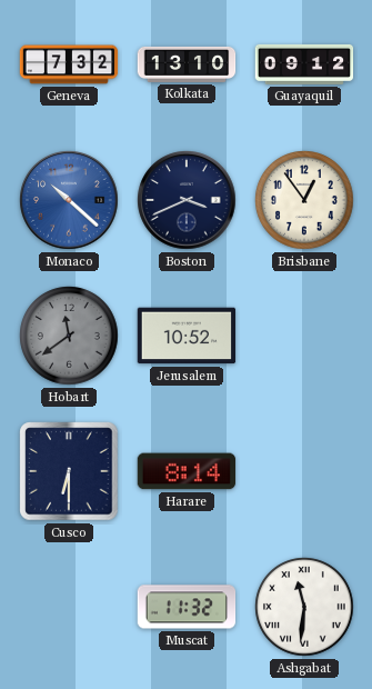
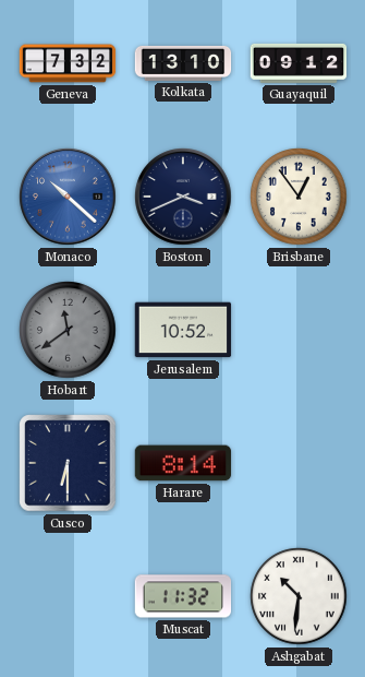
Ashgabat: 11:31 -> 10:31 (299, 596)
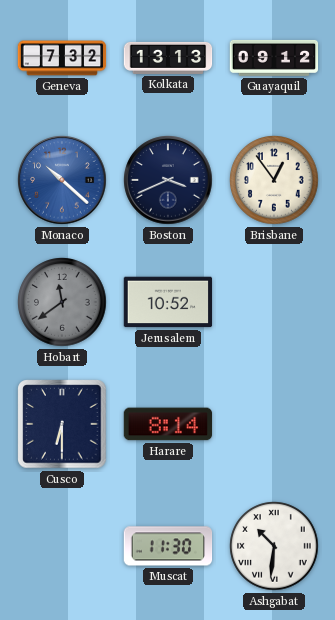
Kolkata: 13:10 -> 13:13 (168, 58)
Muscat: 11:32 -> 11:30 (168, 546)
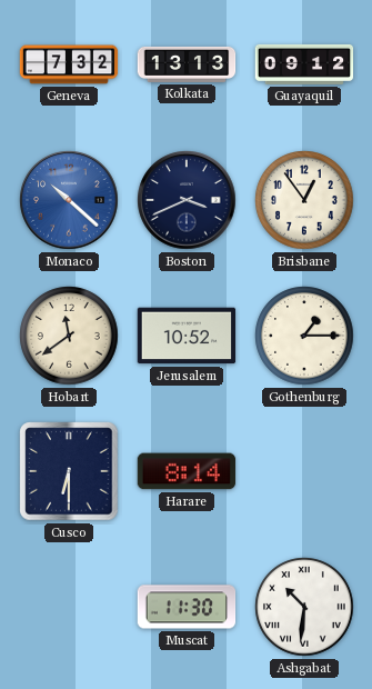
Hobart dial: grey -> cream (69, 336)
Gothenburg: none -> 1:15 (304, 336)
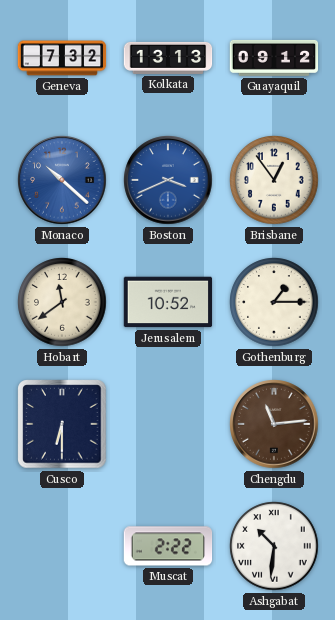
Boston dial: navy -> blue (168, 180)
Harare: 8:14 -> none (187, 471)
Chengdu: none -> 11:14 (274, 424)
Muscat: 11:30 -> 2:22 (168, 546)
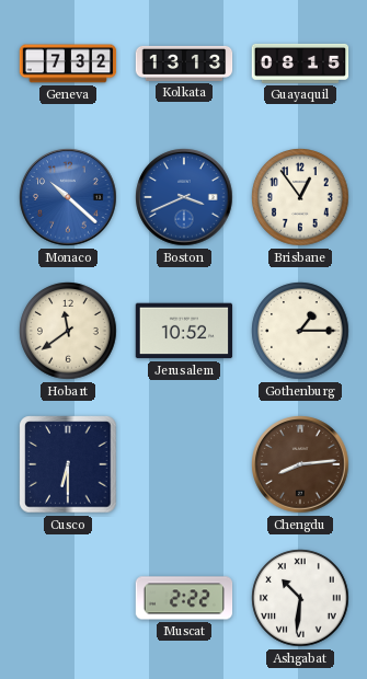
Guayaquil: 09:12 -> 08:15 (300, 64)
Chengdu: 11:14 -> 8:14 (300, 464)
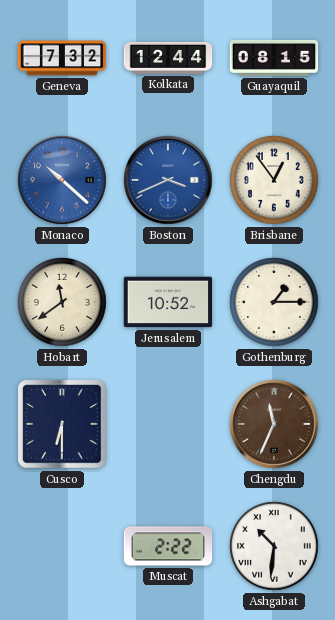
Kolkata: 13:13 -> 12:44 (168, 58)
Chengdu: 8:14 -> 11:34 (274, 424)
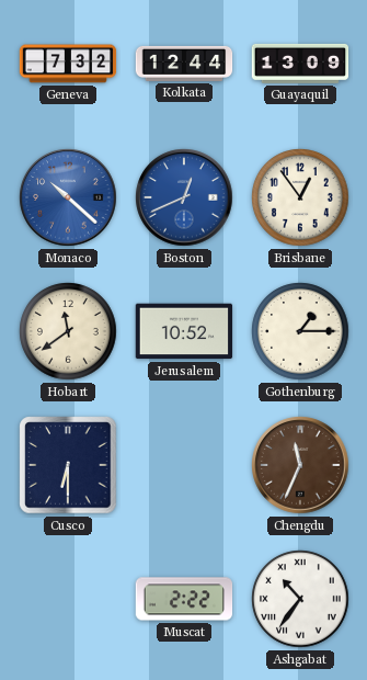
Guayaquil: 08:15 -> 13:09 (300, 64)
Boston: 3:41 -> 12:41 (184, 197)
Ashgabat: 10:31 -> 10:36 (300, 599)
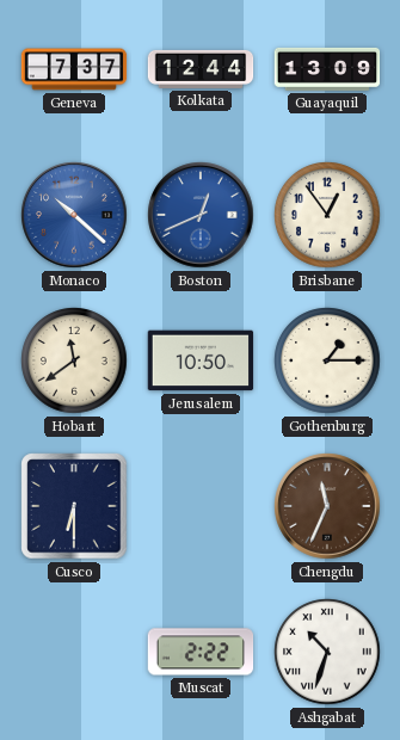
Geneva: 7:32 -> 7:37 (74, 69)
Jerusalem: 10:52 -> 10:50 (201, 360)
Ashgabat: 10:36 -> 10:33 (327, 652)
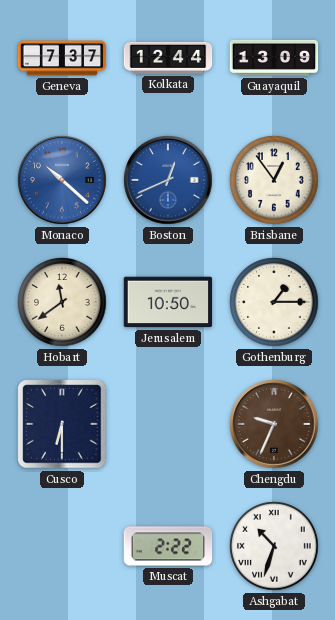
Chengdu: 11:34 -> 9:34 (274, 424)
